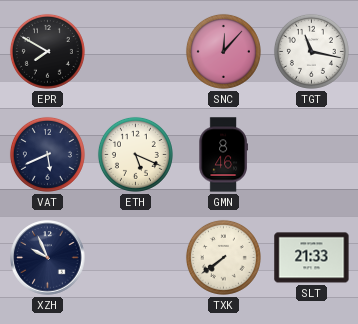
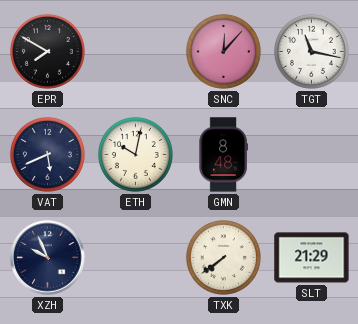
ETH: 5:19 -> 10:02 (135, 154)
GMN: 8:46 -> 8:48 (223, 155)
SLT: 21:33 -> 21:29 (312, 258)
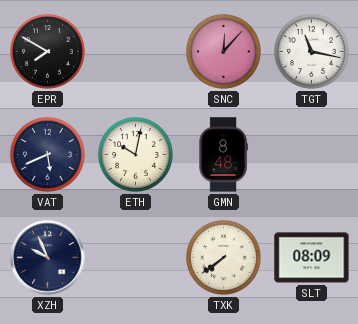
SLT: 21:29 -> 08:09 (312, 258)
